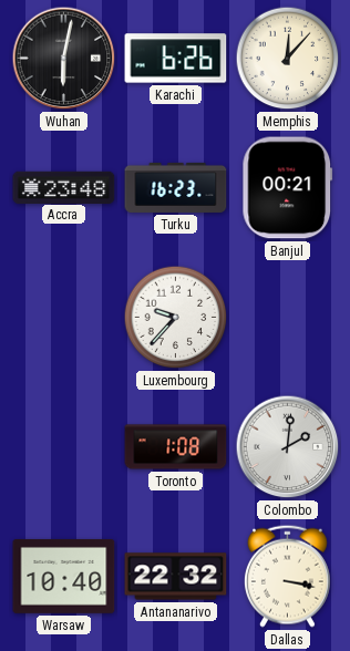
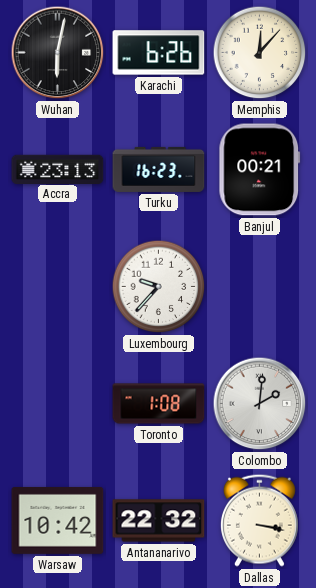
Accra: 23:48 -> 23:13 (58, 169)
Warsaw: 10:40 -> 10:42 (58, 520)
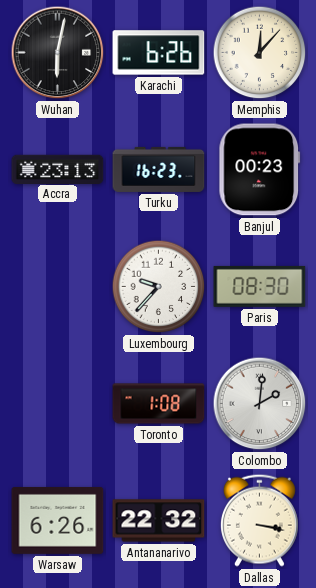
Banjul: 00:21 -> 00:23 (260, 170)
Paris: none -> 08:30 (260, 286)
Warsaw: 10:42 -> 6:26 (58, 520)
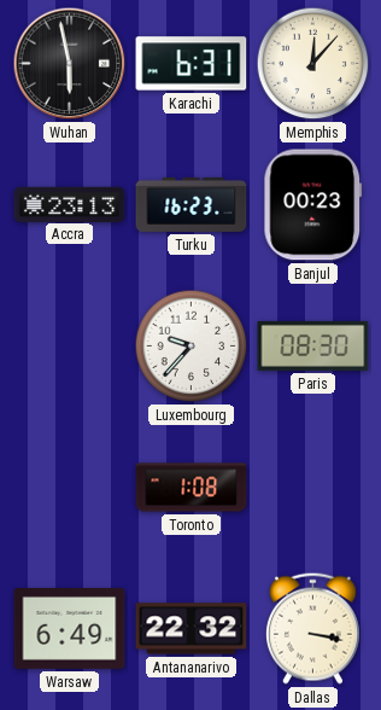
Wuhan: 6:02 -> 5:58 (70, 64)
Karachi: 6:26 -> 6:31 (192, 64)
Colombo: 2:01 -> none (260, 404)
Warsaw: 6:26 -> 6:49 (70, 628)
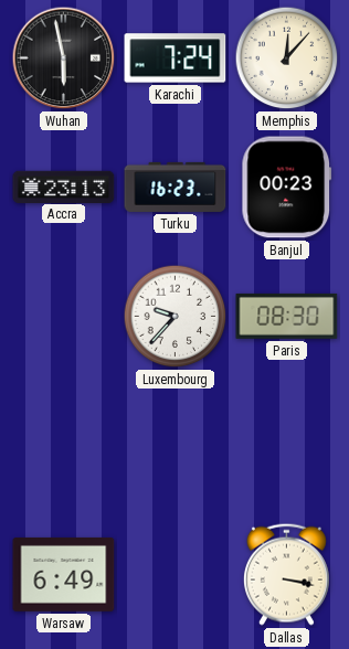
Karachi: 6:31 -> 7:24 (176, 58)
Toronto: 1:08 -> none (192, 488)
Antananarivo: 22:32 -> none (192, 629)
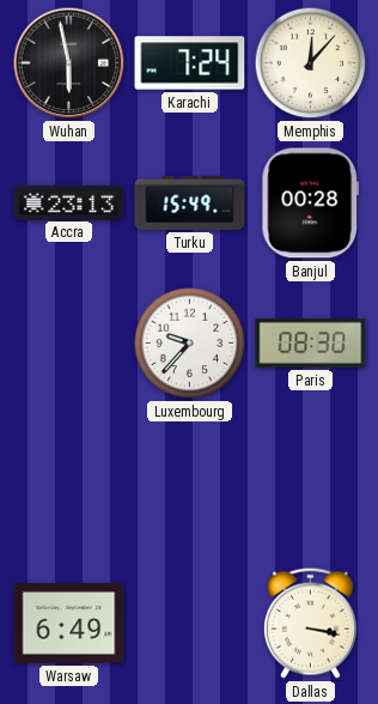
Turku: 16:23 -> 15:49 (190, 202)
Banjul: 00:23 -> 00:28 (311, 204)
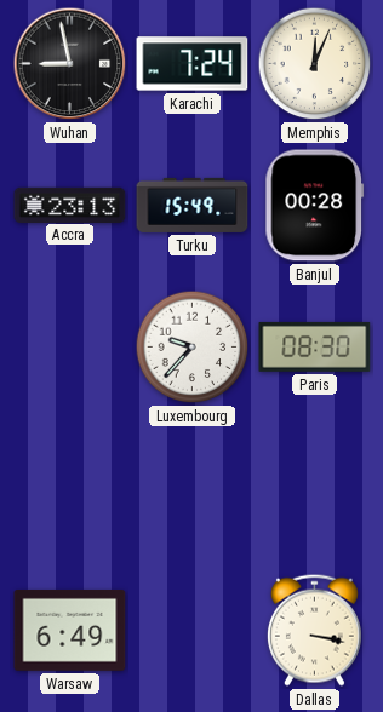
Wuhan: 5:58 -> 8:58 (70, 64)
Memphis: 12:07 -> 12:04 (315, 64)
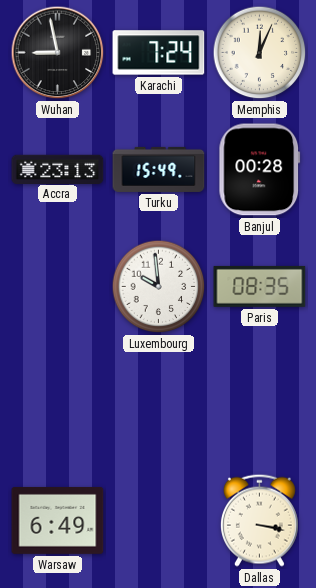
Luxembourg: 9:37 -> 9:59 (159, 287)
Paris: 08:30 -> 08:35 (260, 286)
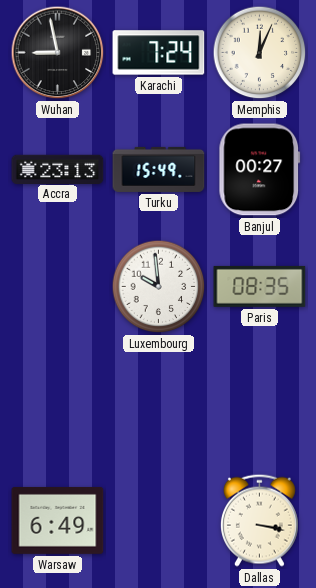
Banjul: 00:28 -> 00:27 (260, 170)
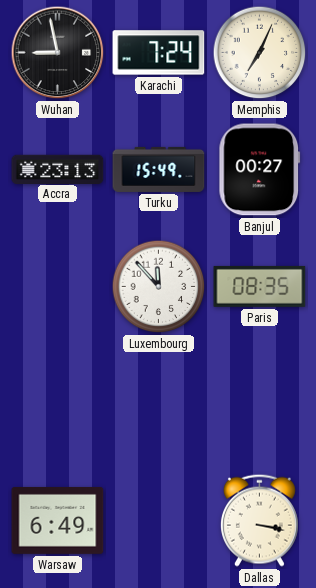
Memphis: 12:04 -> 7:04 (260, 53)
Luxembourg: 9:59 -> 11:53 (159, 287)
